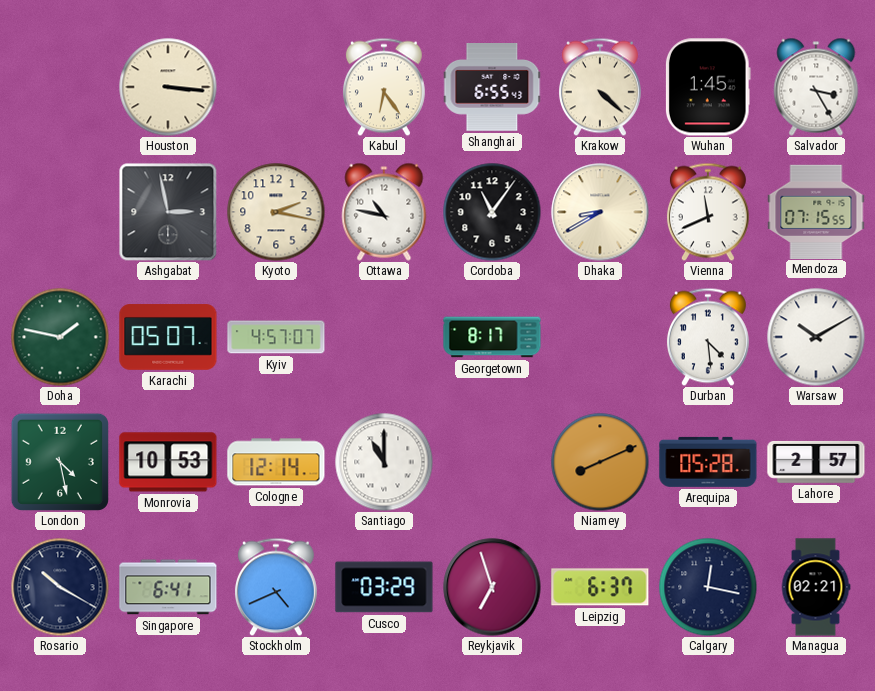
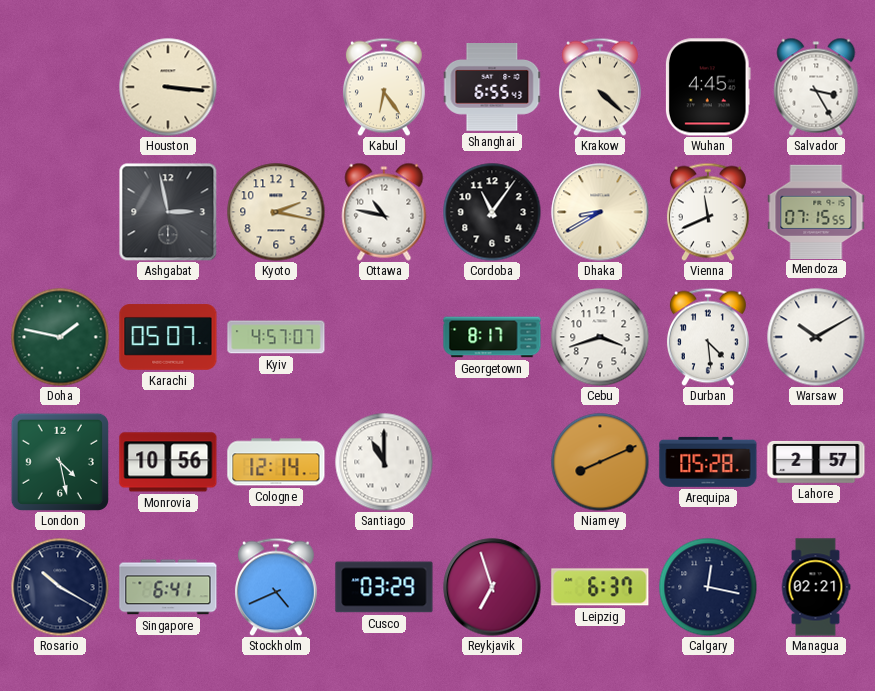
Wuhan: 1:45 -> 4:45 (708, 87)
Cebu: none -> 3:42 (600, 337)
Monrovia: 10:53 -> 10:56 (168, 462)
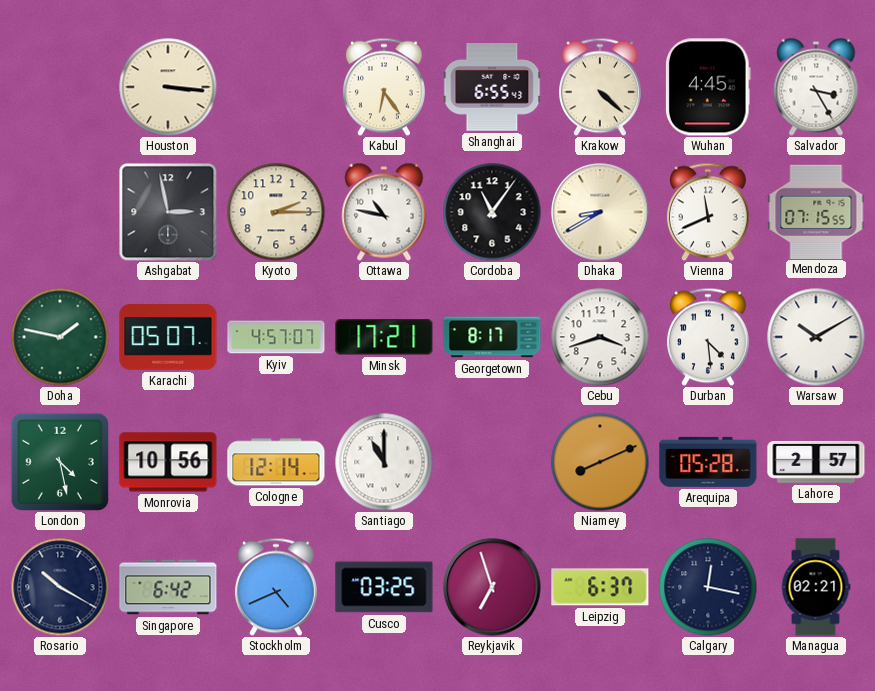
Kyoto: 2:17 -> 2:15 (276, 212)
Minsk: none -> 17:21 (384, 337)
Singapore: 6:41 -> 6:42 (168, 587)
Cusco: 03:29 -> 03:25 (384, 587)
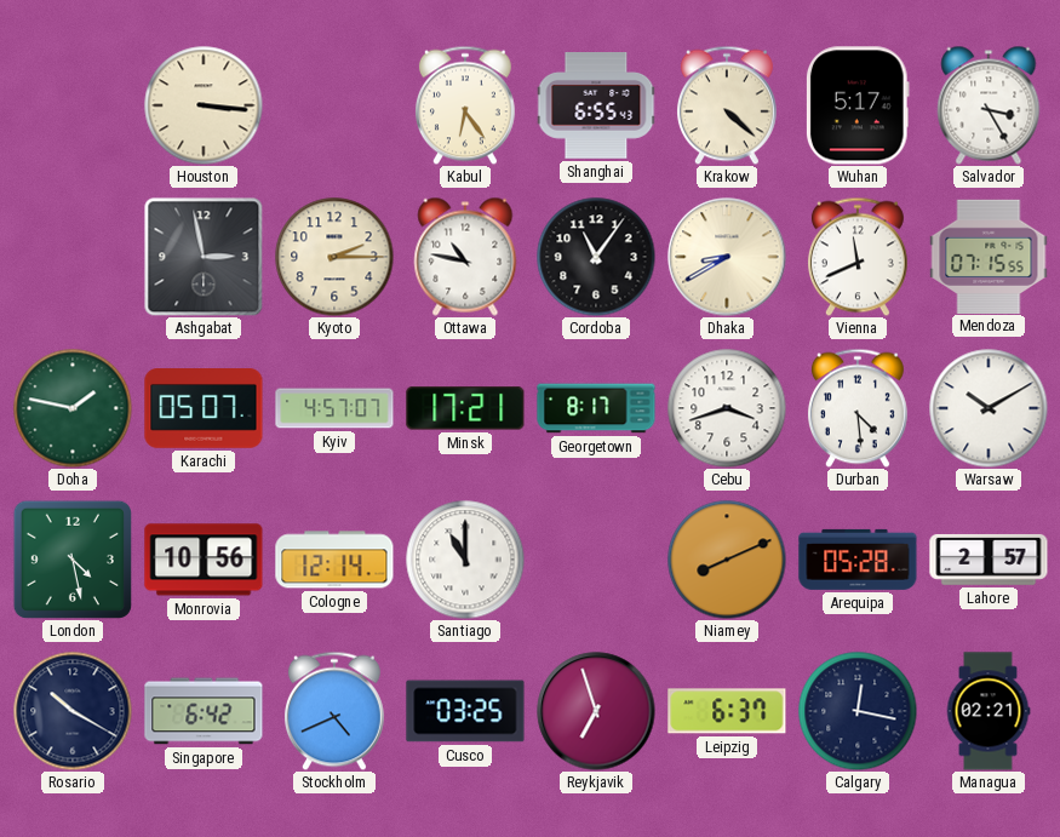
Wuhan: 4:45 -> 5:17 (858, 105)
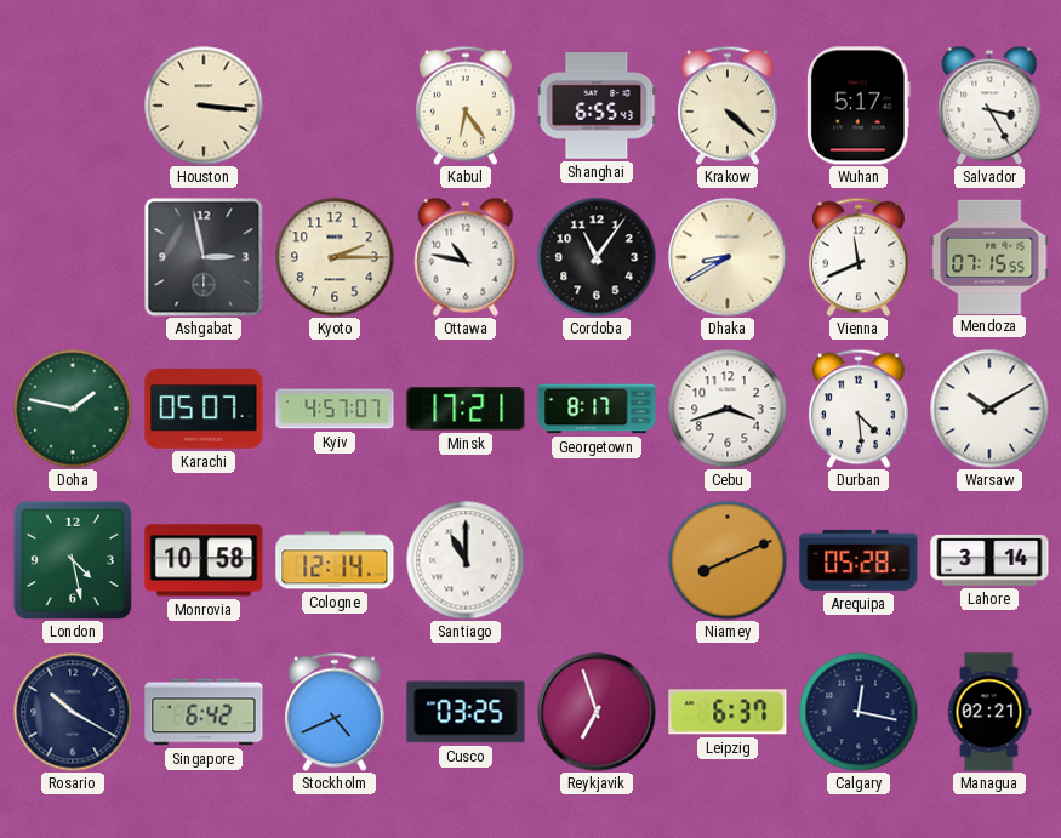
Monrovia: 10:56 -> 10:58 (204, 560)
Lahore: 2:57 -> 3:14 (989, 560)
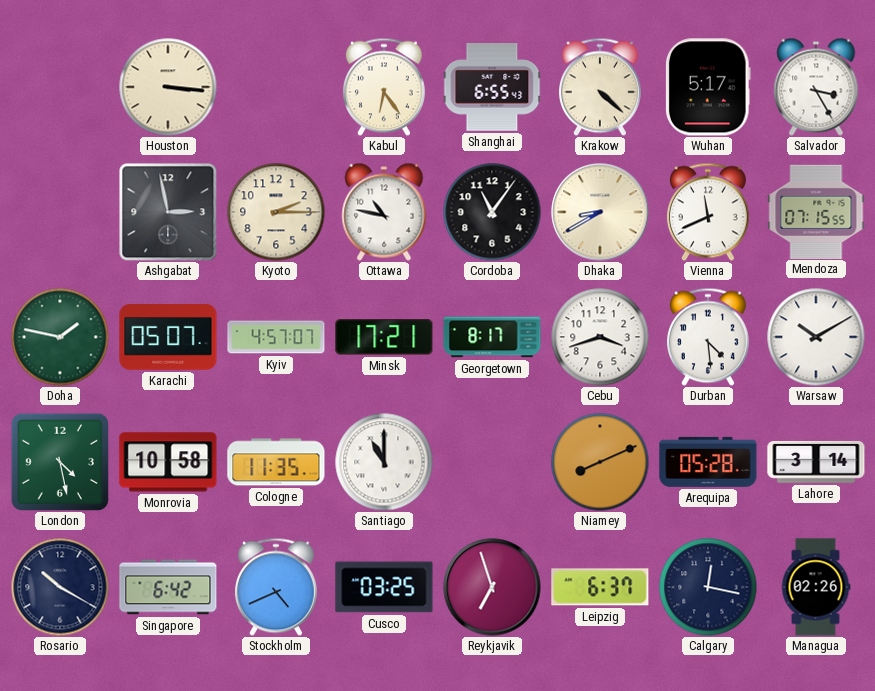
Cologne: 12:14 -> 11:35 (276, 462)
Managua: 02:21 -> 02:26 (816, 587)
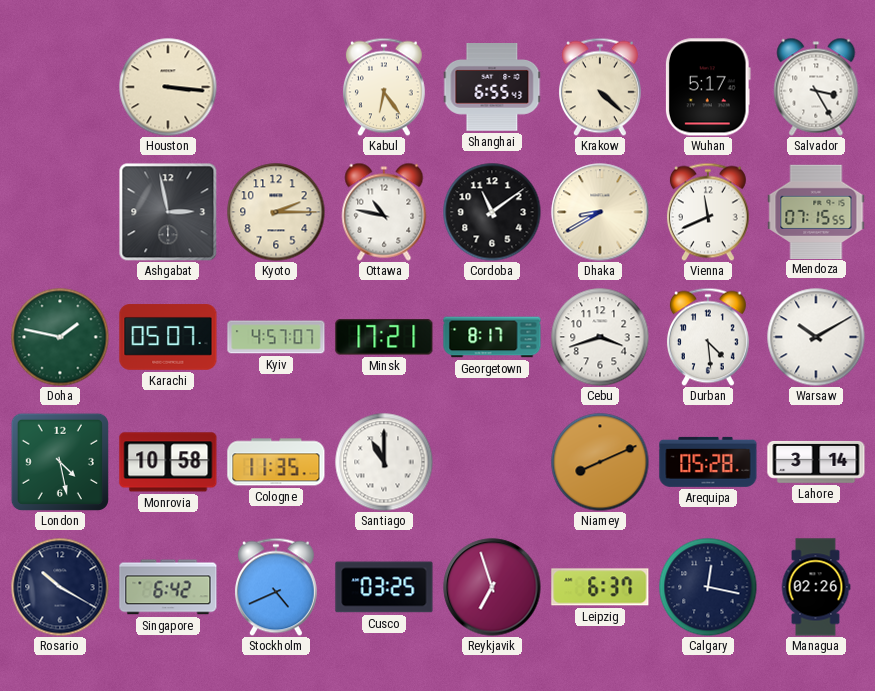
Cordoba: 11:06 -> 11:09 (492, 212)
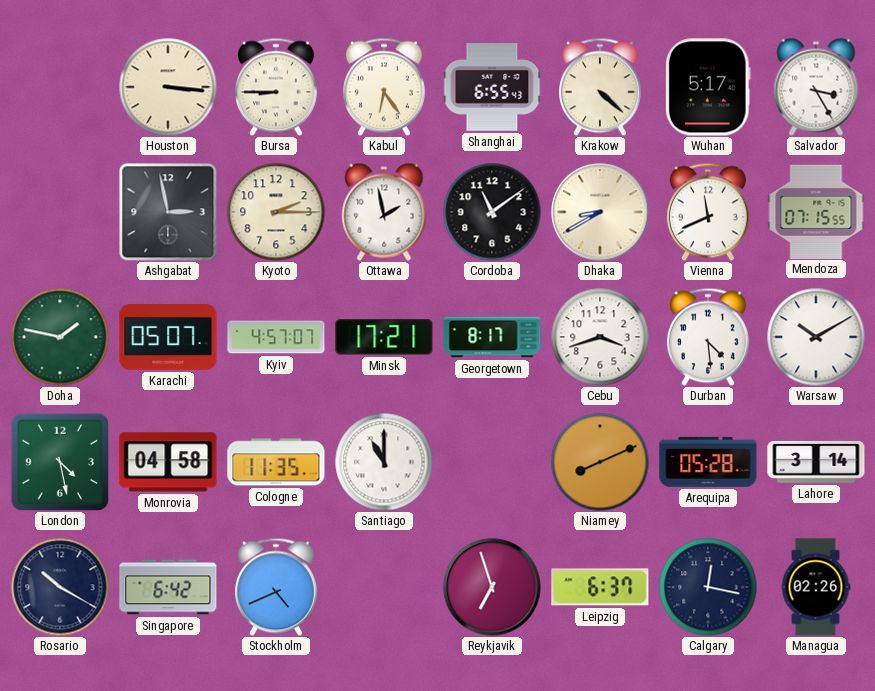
Bursa: none -> 8:45 (276, 87)
Ottawa: 10:47 -> 1:58 (384, 212)
Monrovia: 10:58 -> 04:58 (168, 462)
Cusco: 03:25 -> none (384, 587)
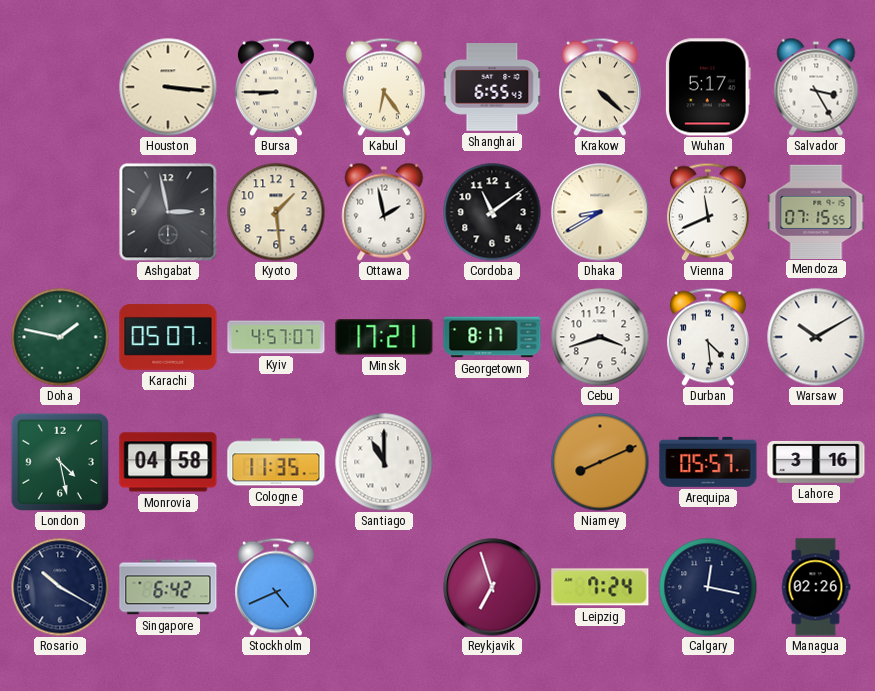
Kyoto: 2:15 -> 1:29 (276, 212)
Arequipa: 05:28 -> 05:57 (708, 462)
Lahore: 3:14 -> 3:16 (816, 462)
Leipzig: 6:37 -> 7:24 (600, 587)
